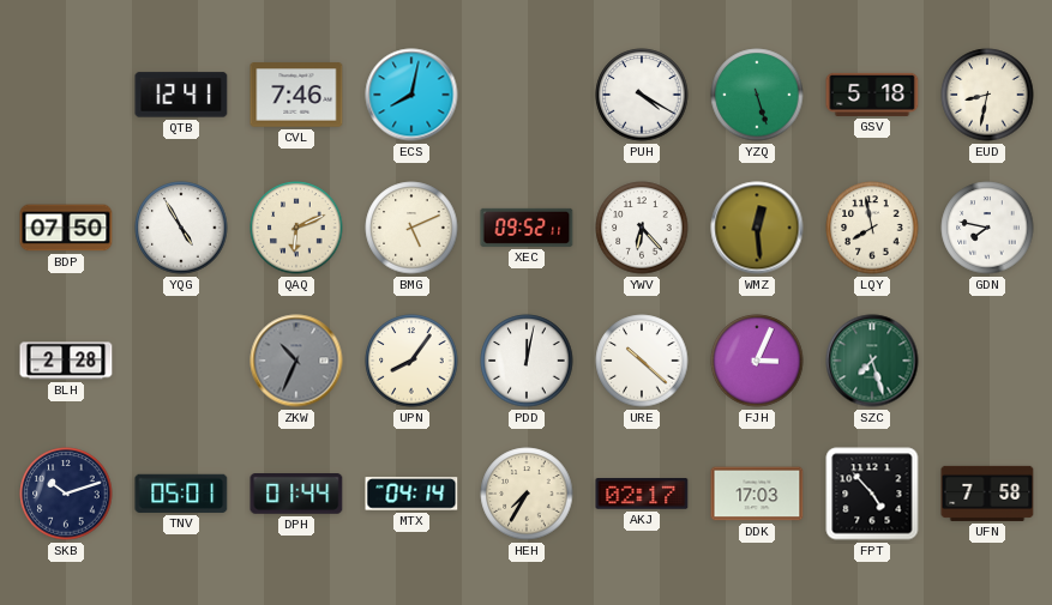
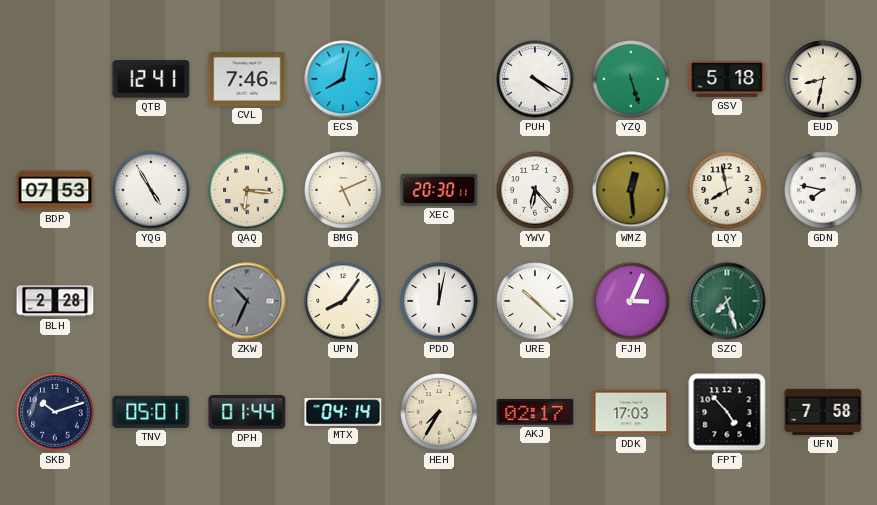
BDP: 07:50 -> 07:53 (55, 190)
QAQ: 6:11 -> 6:16 (247, 190)
XEC: 09:52 -> 20:30 (439, 190)
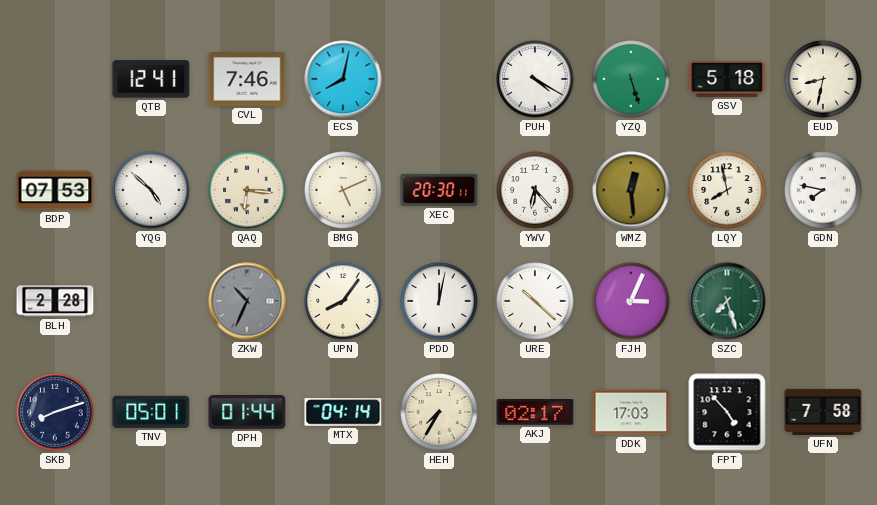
YQG: 4:55 -> 4:52 (151, 190)
SKB: 10:12 -> 8:12 (55, 412)
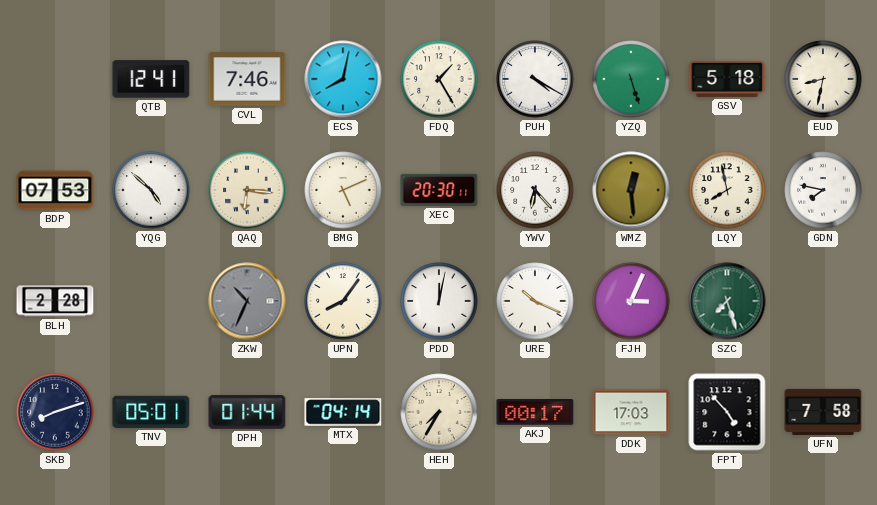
FDQ: none -> 1:25 (439, 79)
URE: 10:22 -> 10:19 (535, 301)
AKJ: 02:17 -> 00:17 (535, 412)
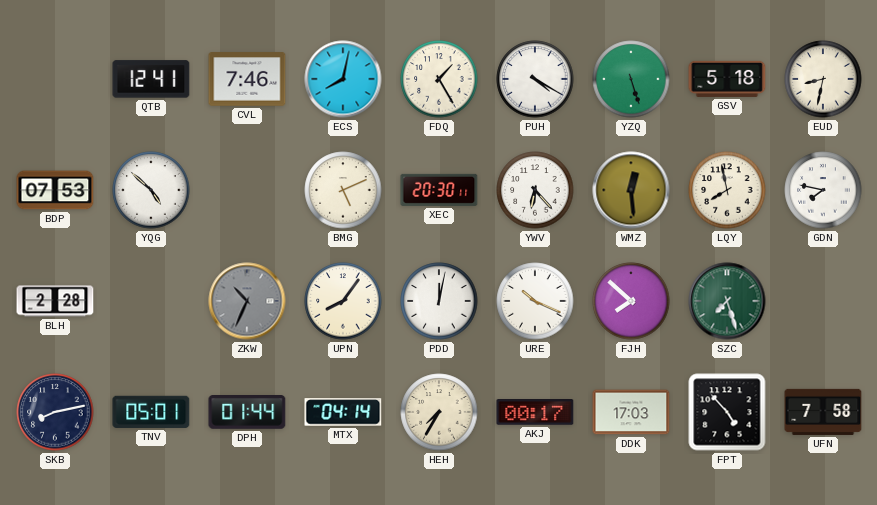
QAQ: 6:16 -> none (247, 190)
FJH: 3:04 -> 7:52 (631, 301)
SKB: 8:12 -> 8:13 (55, 412)
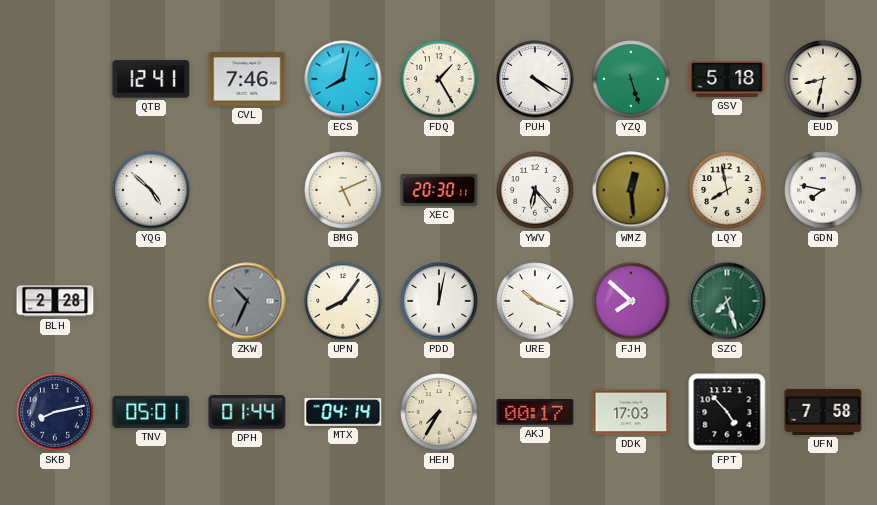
BDP: 07:53 -> none (55, 190)
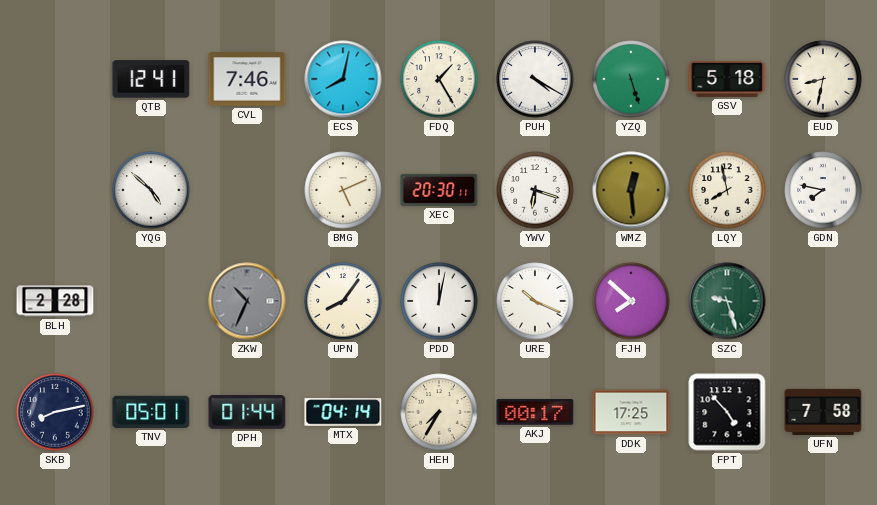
YWV: 6:23 -> 6:18 (535, 190)
SZC: 7:27 -> 9:27 (727, 301)
DDK: 17:03 -> 17:25 (631, 412)
